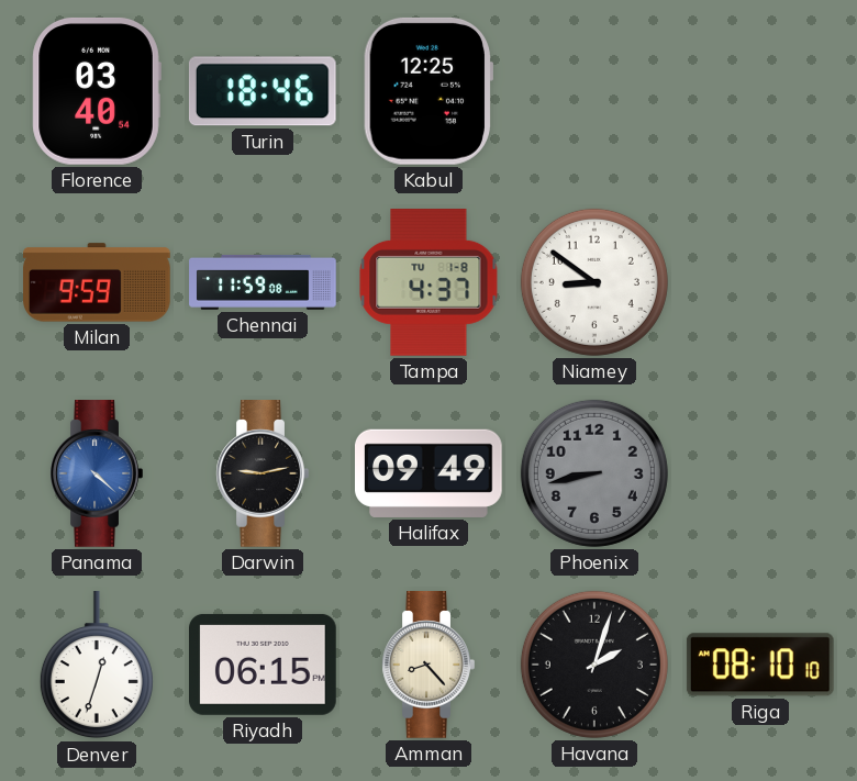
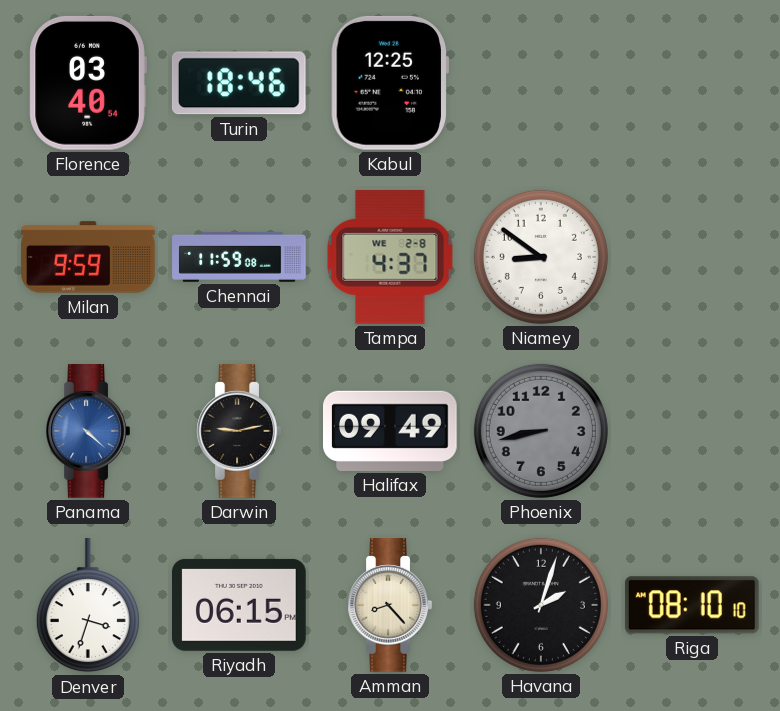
Tampa date: TU 1-8 -> WE 2-8 (390, 258)
Denver: 12:33 -> 3:33 (88, 606)
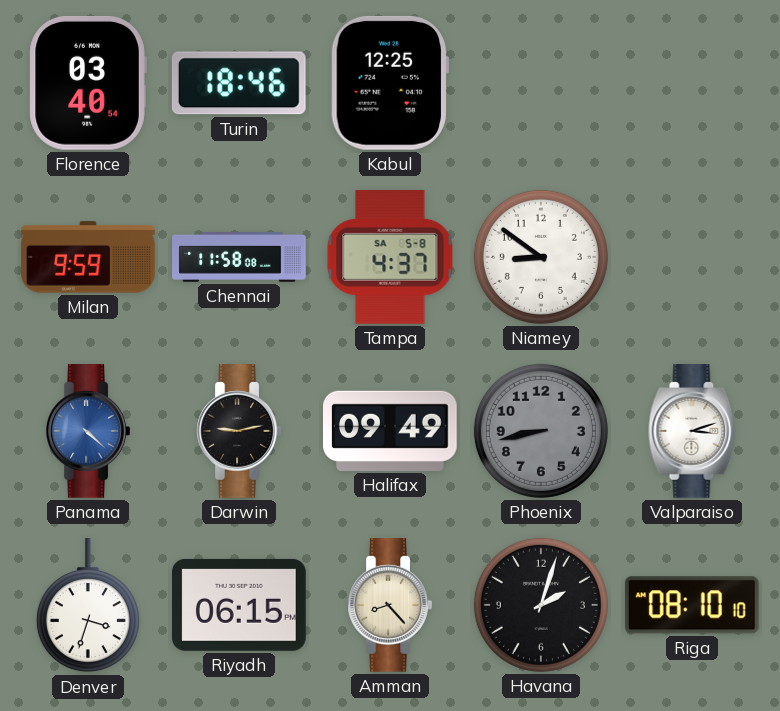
Chennai: 11:59 -> 11:58 (239, 257)
Tampa date: WE 2-8 -> SA 5-8 (390, 258)
Valparaiso: none -> 3:12 (692, 432)
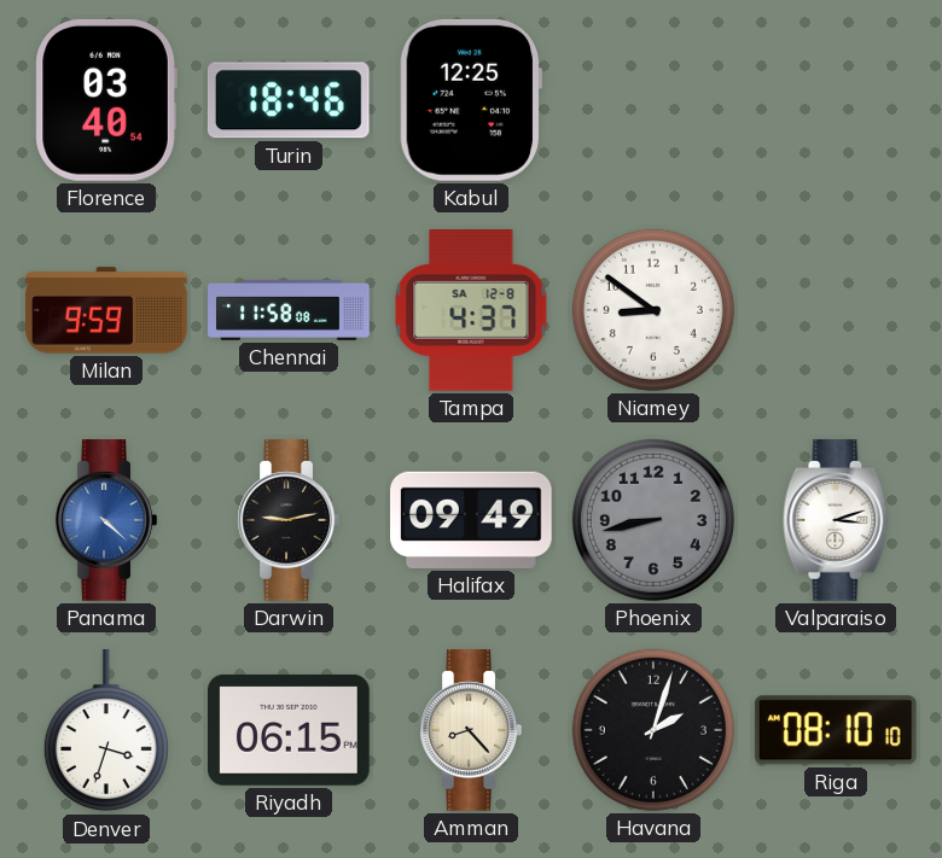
Tampa date: SA 5-8 -> SA 12-8 (471, 311)
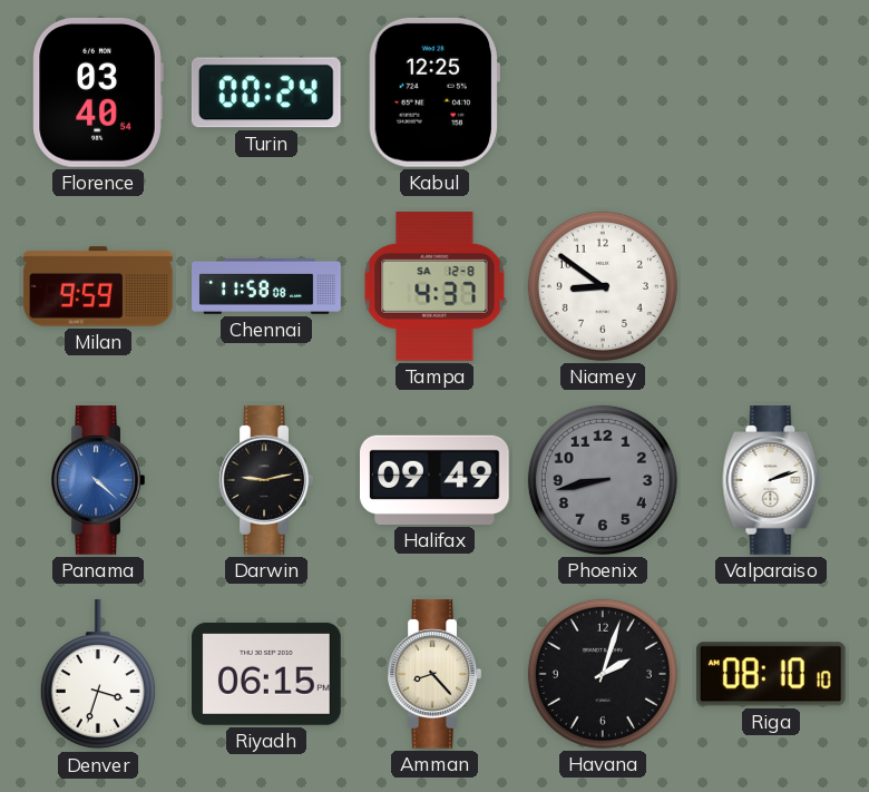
Turin: 18:46 -> 00:24 (266, 92)
Valparaiso: 3:12 -> 2:12 (771, 481)
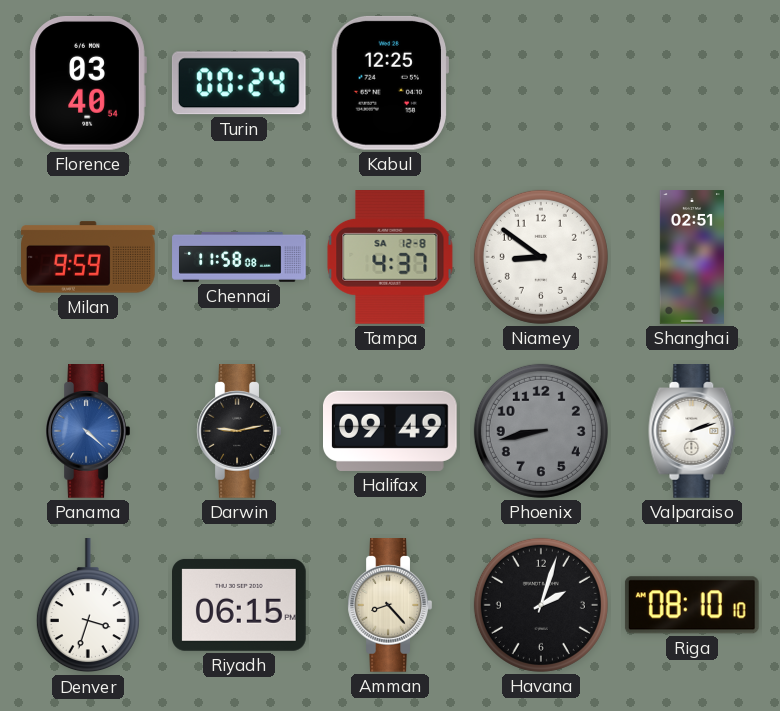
Shanghai: none -> 02:51 (692, 257)
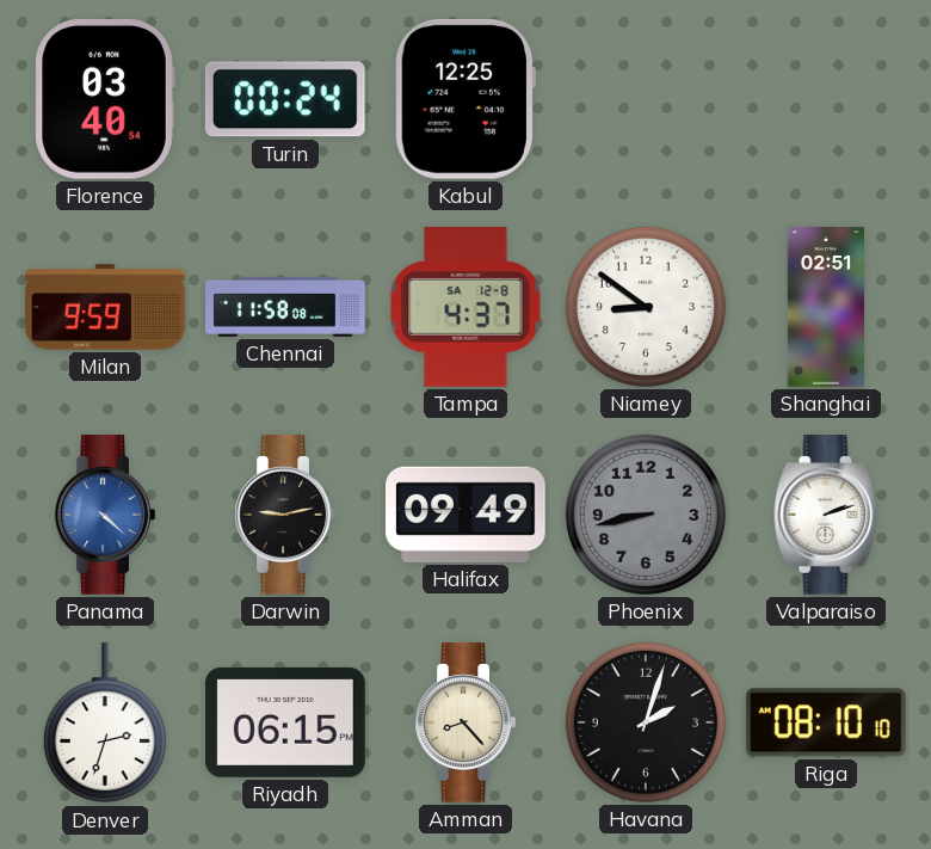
Denver: 3:33 -> 2:33 (105, 724)
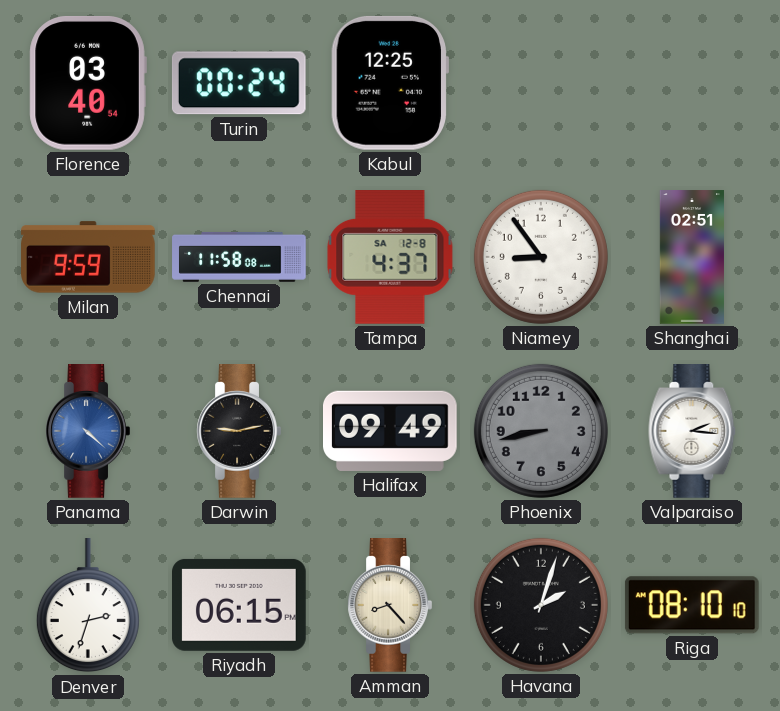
Niamey: 8:51 -> 8:54 (541, 257)
Valparaiso: 2:12 -> 2:16 (692, 432)
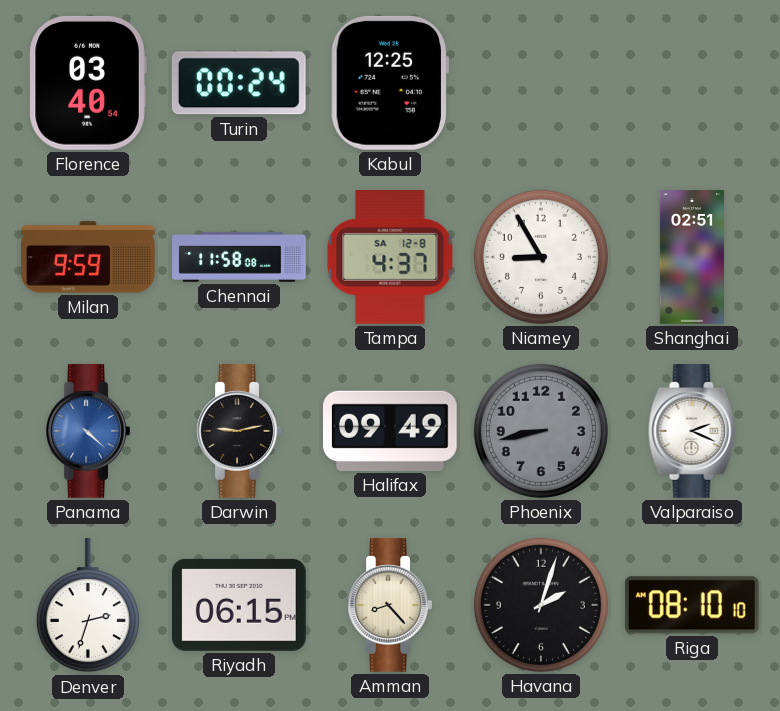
Niamey: 8:54 -> 8:55 (541, 257)
Valparaiso: 2:16 -> 2:19 (692, 432)
